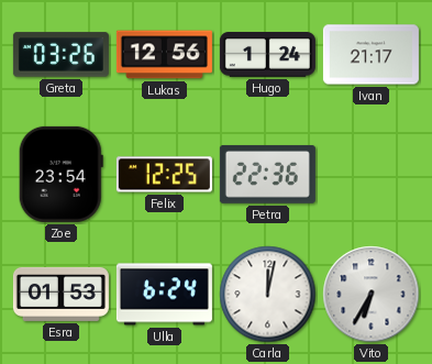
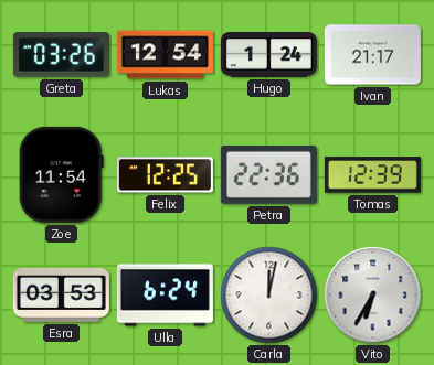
Lukas: 12:56 -> 12:54 (165, 55)
Zoe: 23:54 -> 11:54 (61, 174)
Tomas: none -> 12:39 (372, 175)
Esra: 01:53 -> 03:53 (61, 294)
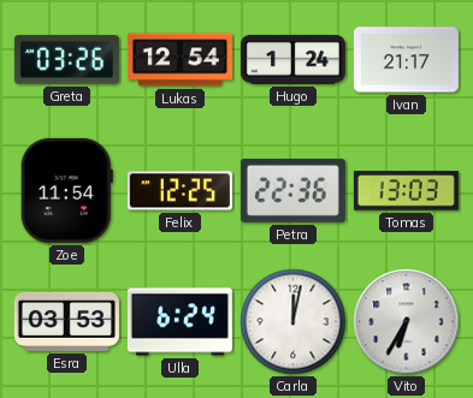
Tomas: 12:39 -> 13:03 (406, 191)
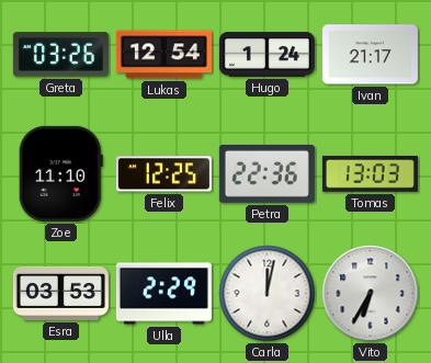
Zoe: 11:54 -> 11:10 (60, 173)
Ulla: 6:24 -> 2:29 (163, 294)
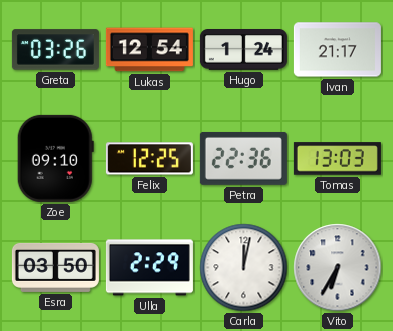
Zoe: 11:10 -> 09:10 (55, 158)
Esra: 03:53 -> 03:50 (55, 267)
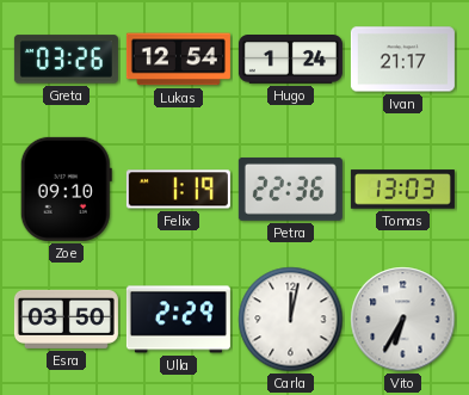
Felix: 12:25 -> 1:19 (178, 190)
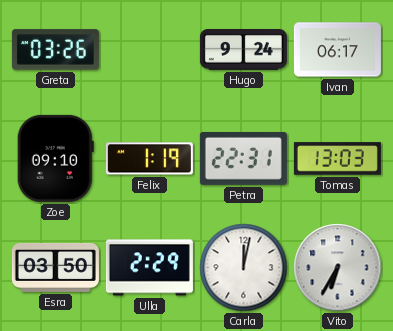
Lukas: 12:54 -> none (178, 60)
Hugo: 1:24 -> 9:24 (243, 50)
Ivan: 21:17 -> 06:17 (337, 50)
Petra: 22:36 -> 22:31 (243, 158)
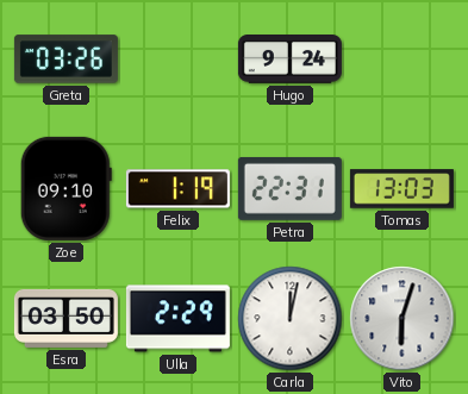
Ivan: 06:17 -> none (337, 50)
Vito: 6:35 -> 6:03 (403, 319)
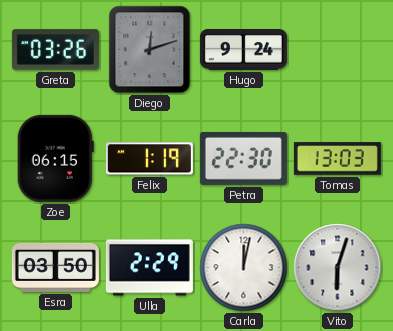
Diego: none -> 12:12 (150, 50)
Zoe: 09:10 -> 06:15 (55, 158)
Petra: 22:31 -> 22:30 (243, 158)
